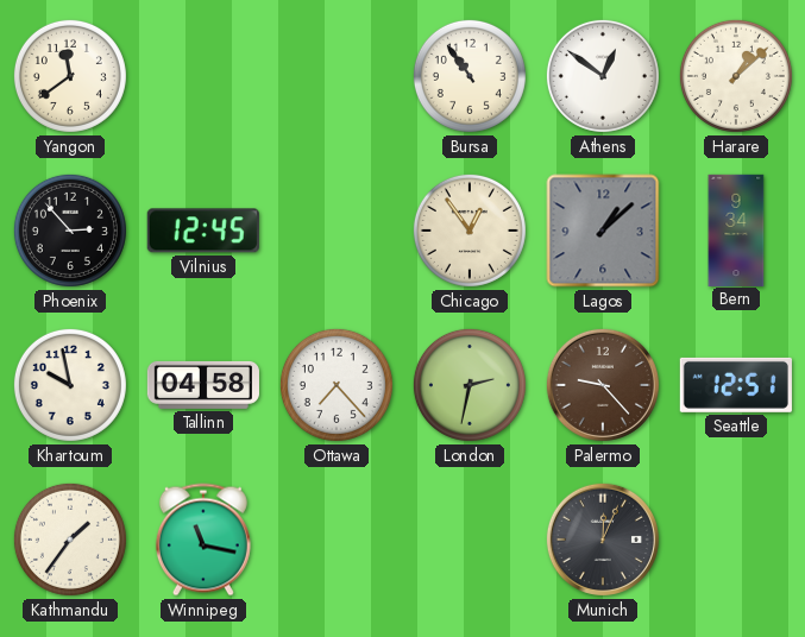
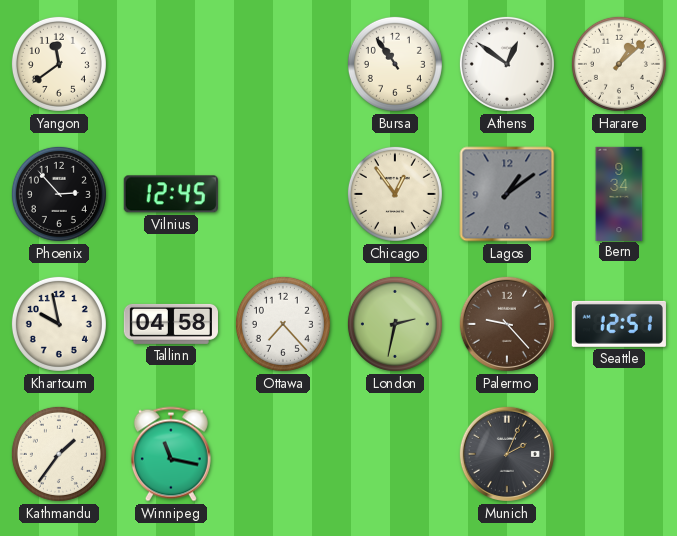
Lagos: 1:08 -> 1:09 (507, 194)
Munich: 12:04 -> 2:04 (507, 454)
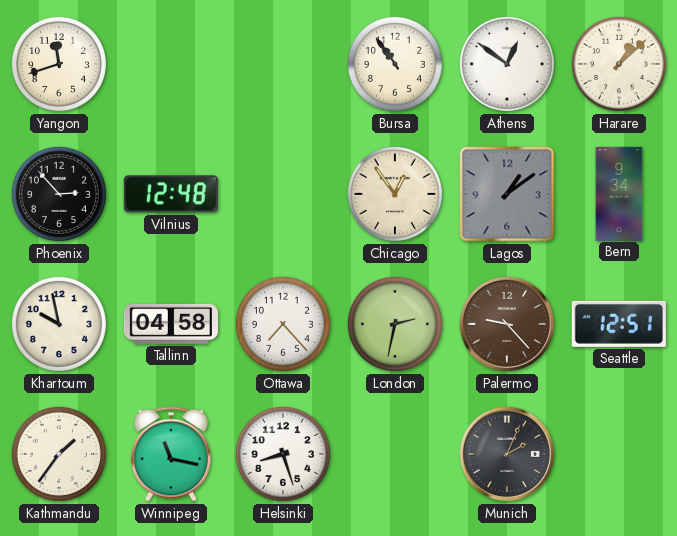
Yangon: 11:39 -> 11:42 (59, 64)
Vilnius: 12:45 -> 12:48 (171, 194)
Helsinki: none -> 8:27 (283, 454)
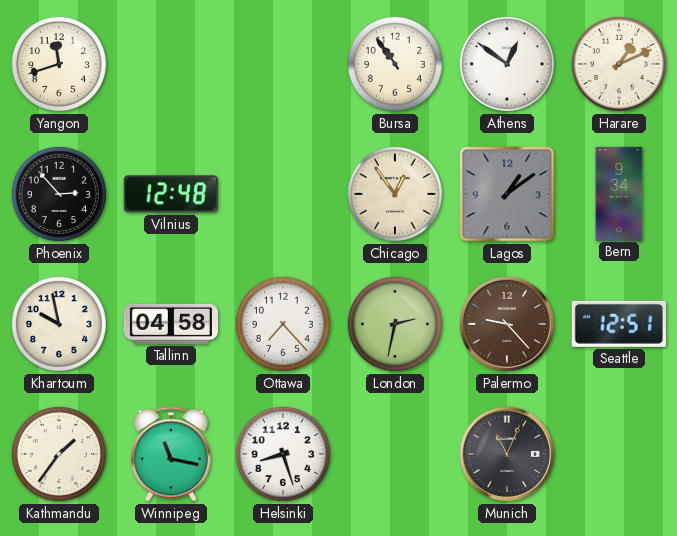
Harare: 1:08 -> 1:11 (619, 64)
Munich: 2:04 -> 11:04 (507, 454)
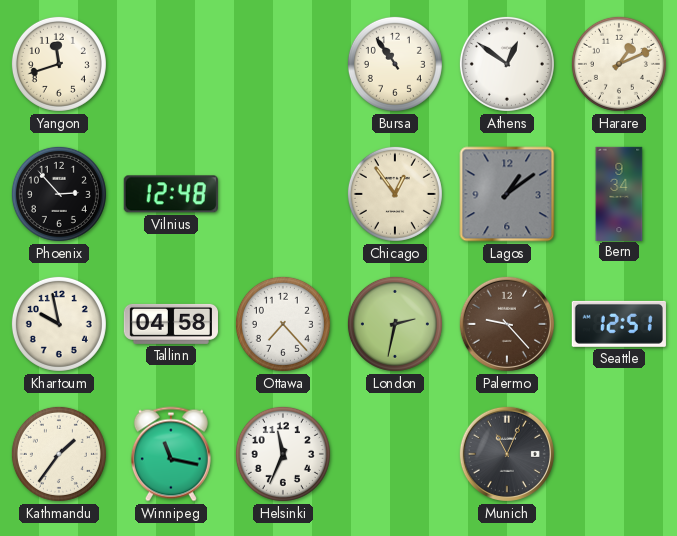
Helsinki: 8:27 -> 11:34 (283, 454)
